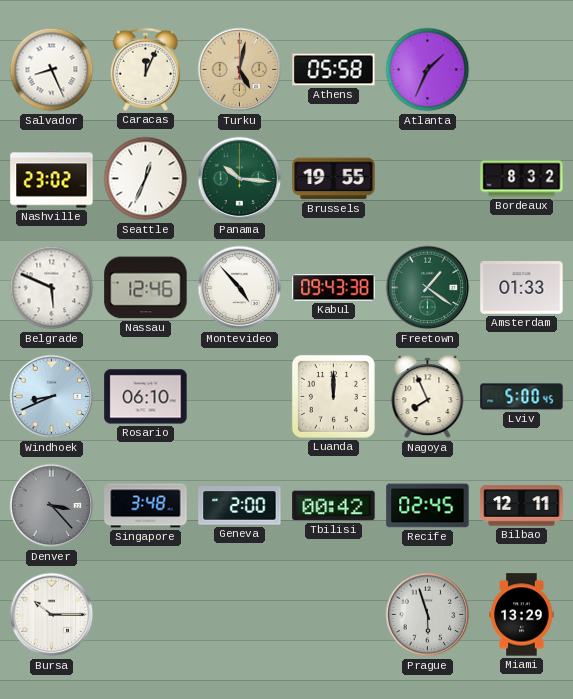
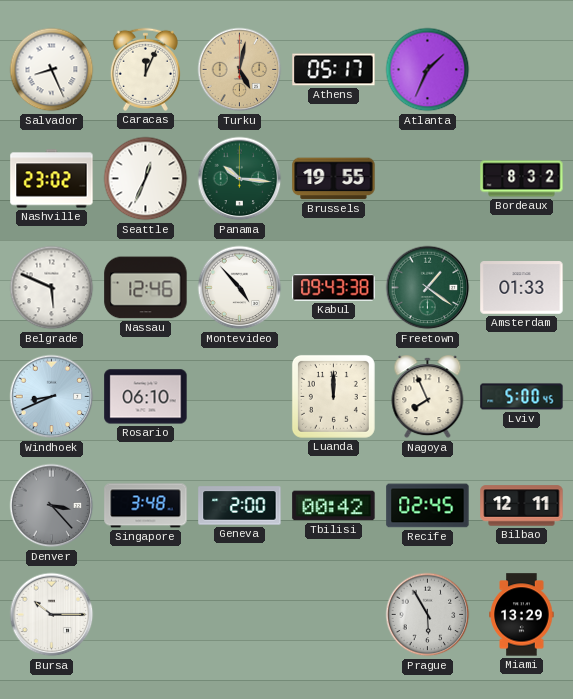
Athens: 05:58 -> 05:17 (334, 70)
Prague: 5:57 -> 5:55 (428, 615)
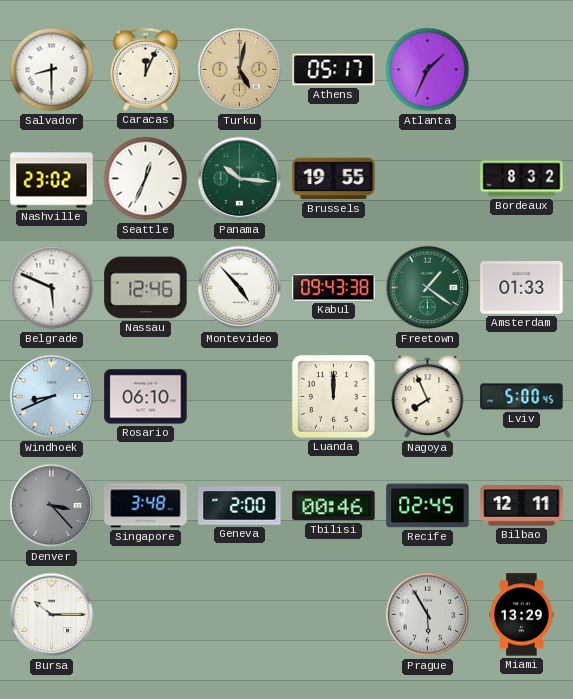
Salvador: 8:26 -> 8:30 (52, 70)
Tbilisi: 00:42 -> 00:46 (334, 506)
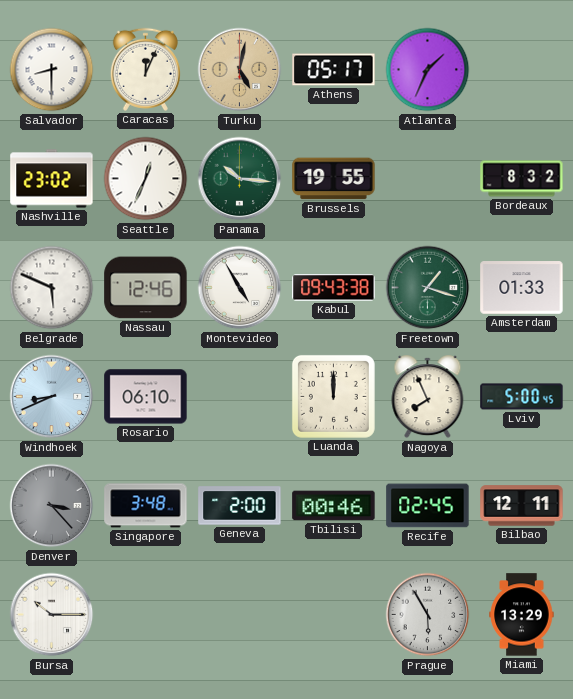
Montevideo: 4:53 -> 4:55 (240, 288)
Freetown: 1:21 -> 1:18 (428, 288)
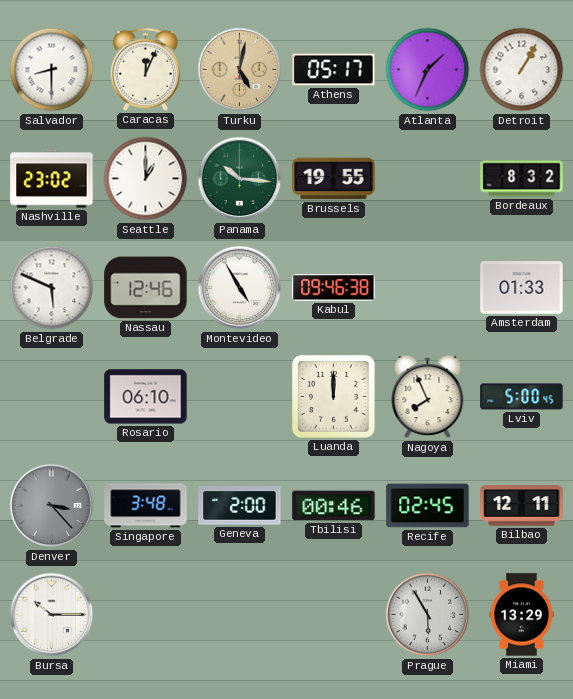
Detroit: none -> 1:05 (522, 70)
Seattle: 12:34 -> 1:00 (146, 179)
Kabul: 09:43 -> 09:46 (334, 288)
Freetown: 1:18 -> none (428, 288)
Windhoek: 8:41 -> none (52, 397)
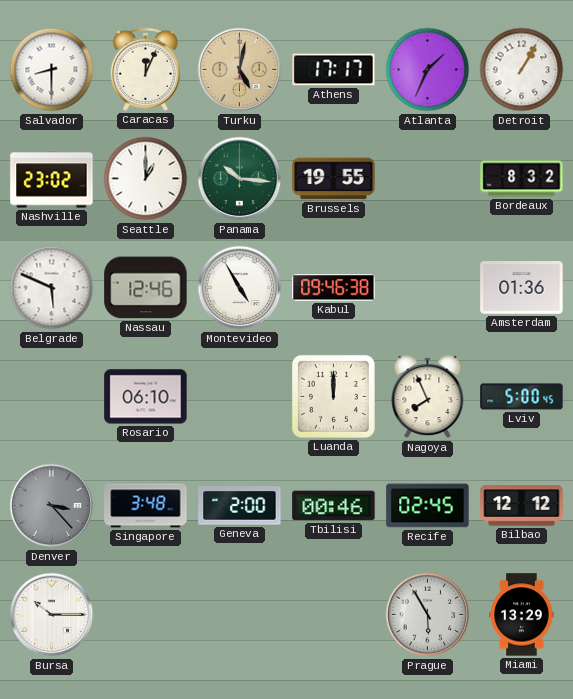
Athens: 05:17 -> 17:17 (334, 70)
Amsterdam: 01:33 -> 01:36 (522, 288)
Bilbao: 12:11 -> 12:12 (522, 506)
